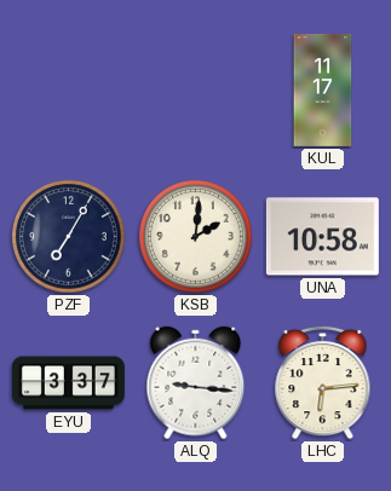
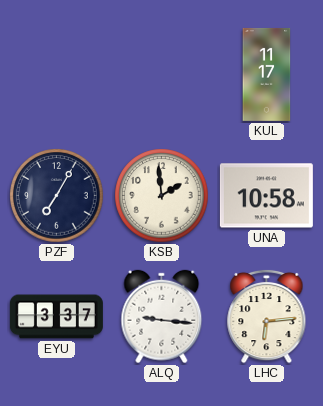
KSB: 2:01 -> 1:59 (162, 196)
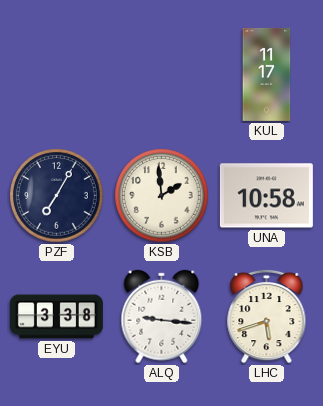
EYU: 3:37 -> 3:38 (56, 317)
LHC: 6:14 -> 5:42 (267, 316)
